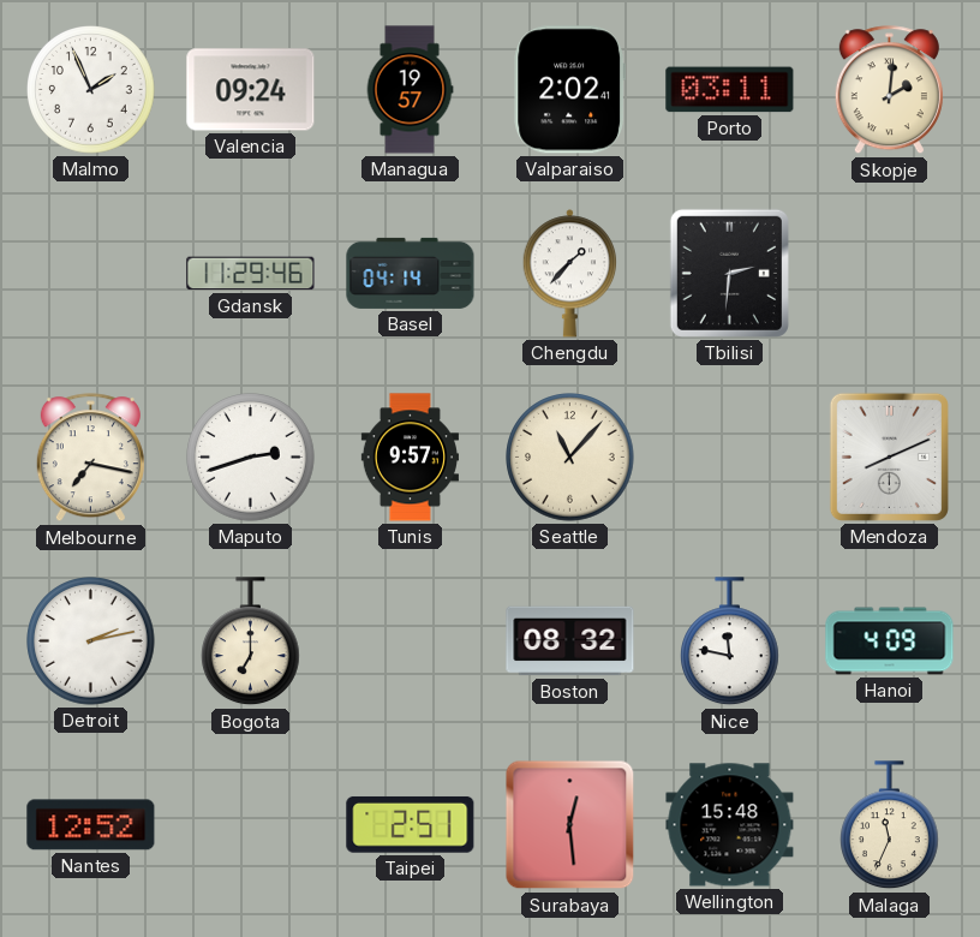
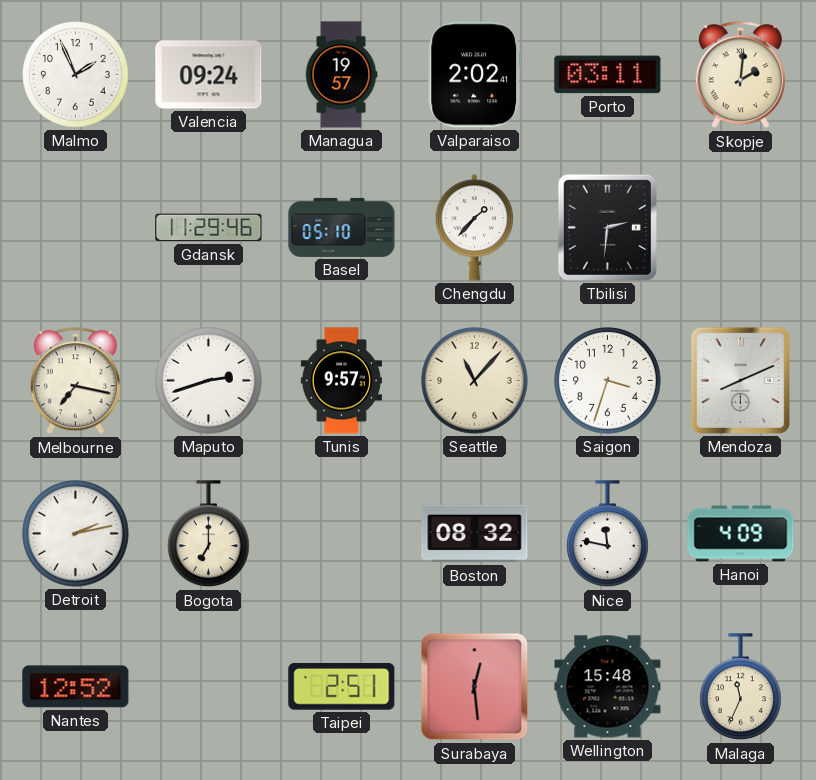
Basel: 04:14 -> 05:10 (342, 227)
Saigon: none -> 3:33 (608, 381)
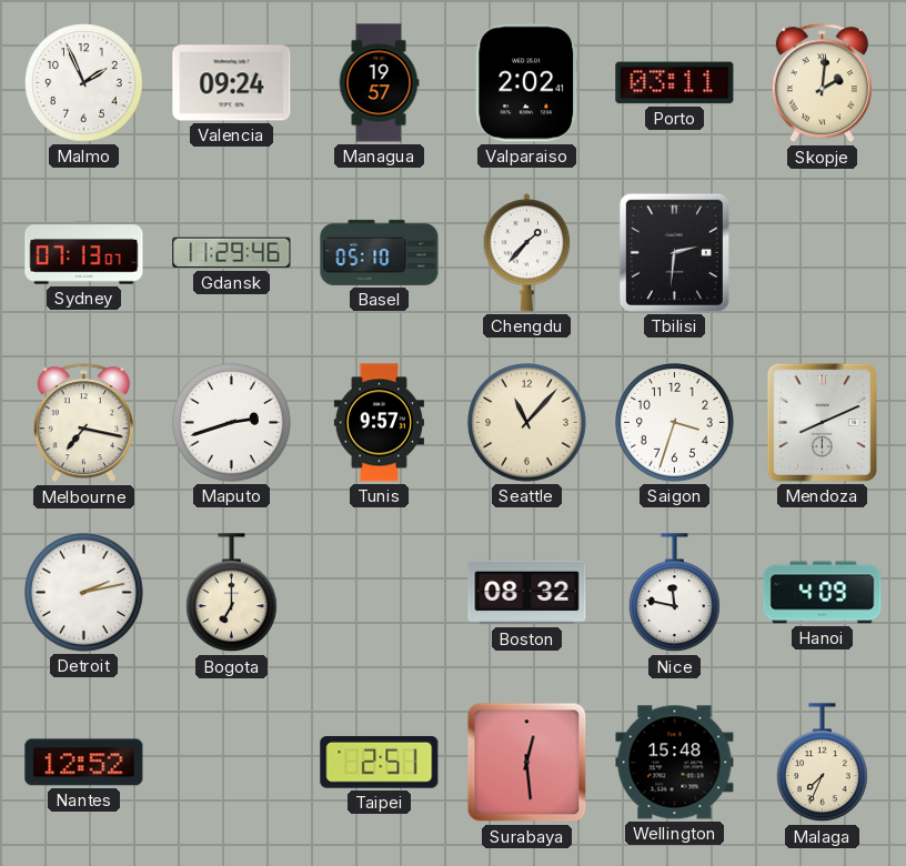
Sydney: none -> 07:13 (84, 253)
Malaga: 11:34 -> 7:34 (823, 763)
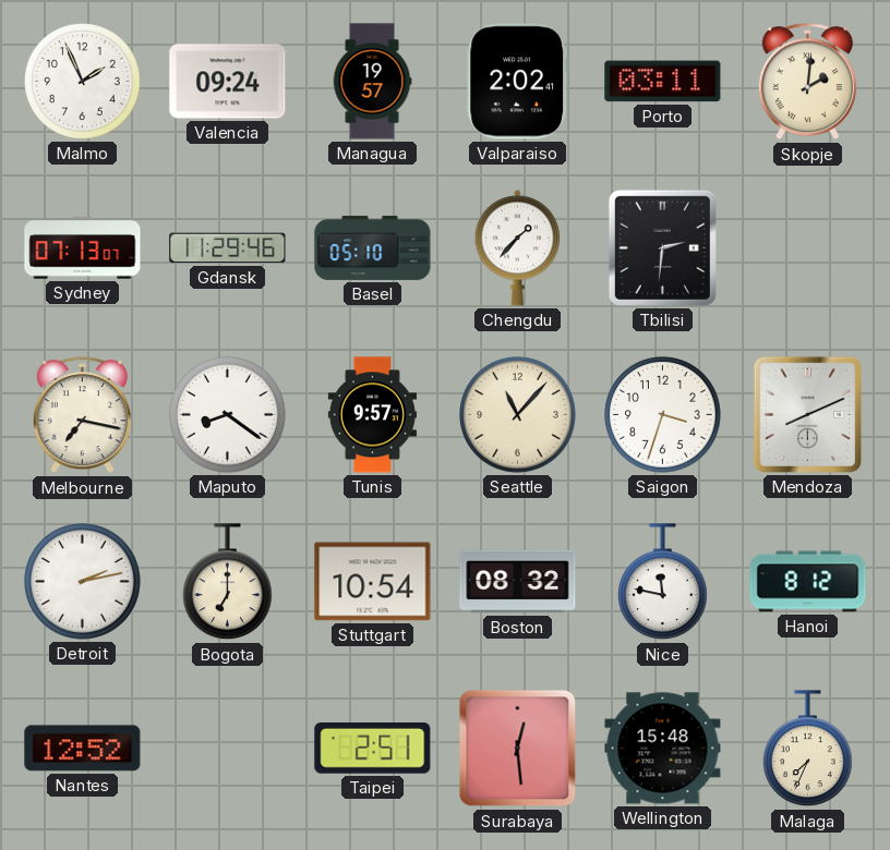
Maputo: 2:42 -> 8:21 (228, 415)
Stuttgart: none -> 10:54 (373, 582)
Hanoi: 4:09 -> 8:12 (808, 582)
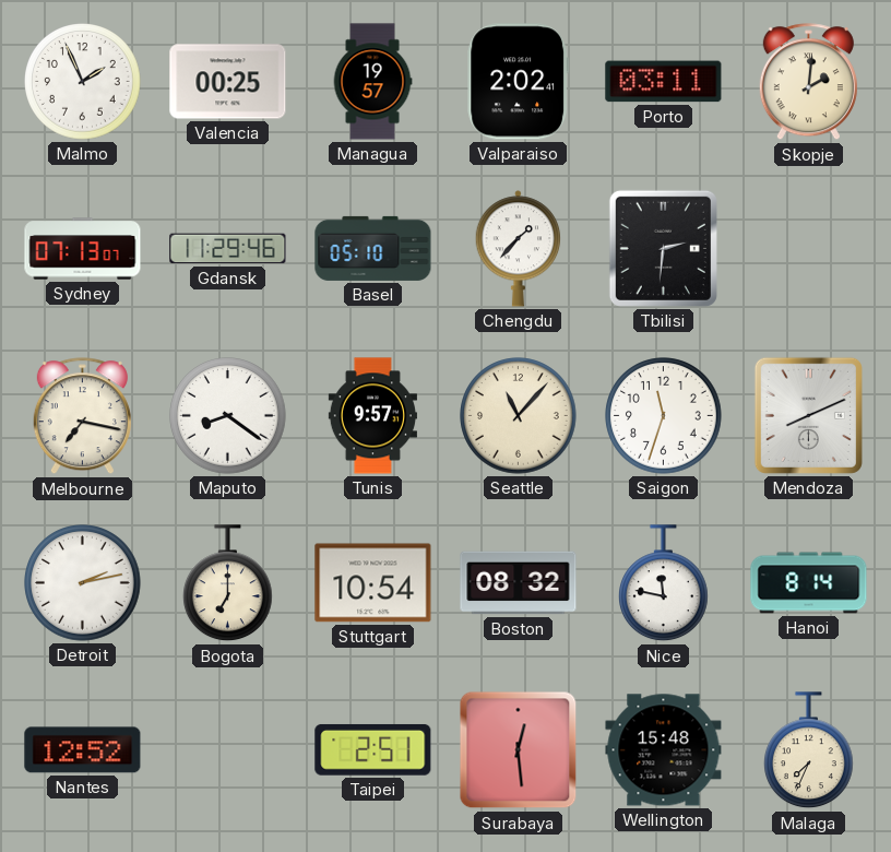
Valencia: 09:24 -> 00:25 (228, 82)
Saigon: 3:33 -> 11:33 (664, 416)
Hanoi: 8:12 -> 8:14 (809, 583)
